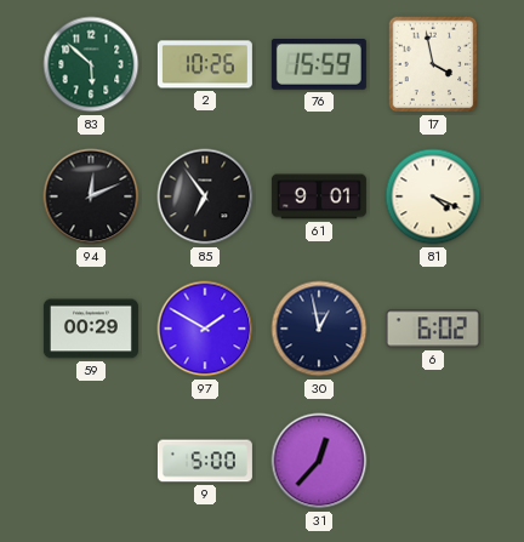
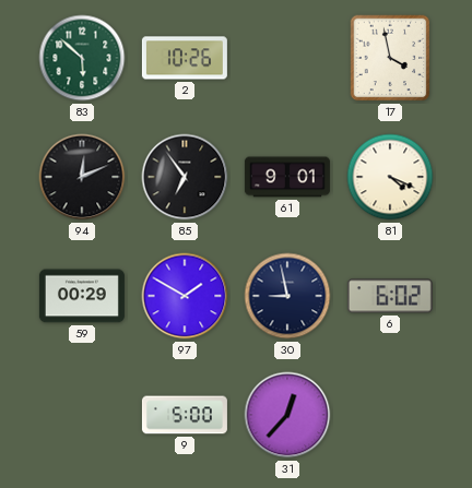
76: 15:59 -> none (319, 65)
30: 12:58 -> 8:58 (287, 296)
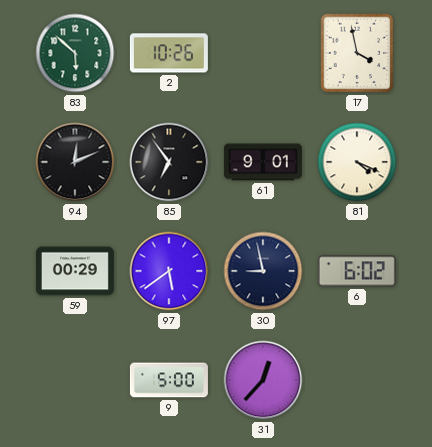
97: 1:50 -> 5:39 (169, 271)
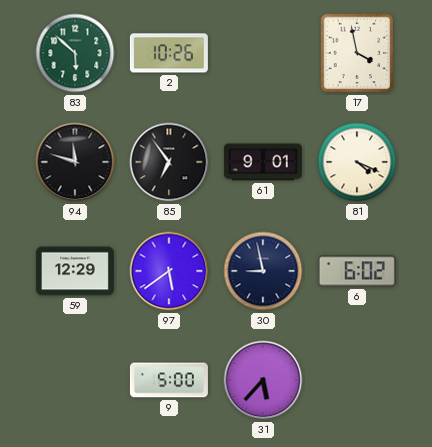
94: 12:11 -> 11:48 (75, 162)
59: 00:29 -> 12:29 (75, 271)
31: 12:37 -> 5:37 (263, 380)
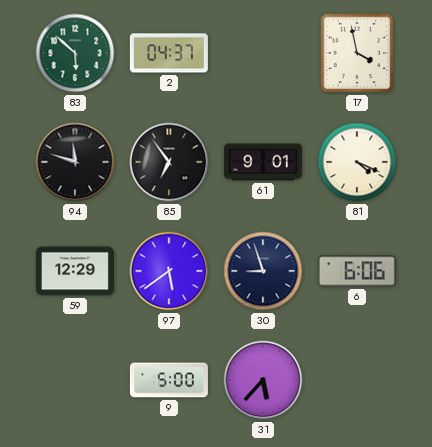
2: 10:26 -> 04:37 (169, 53)
30: 8:58 -> 8:57 (263, 271)
6: 6:02 -> 6:06 (357, 271)
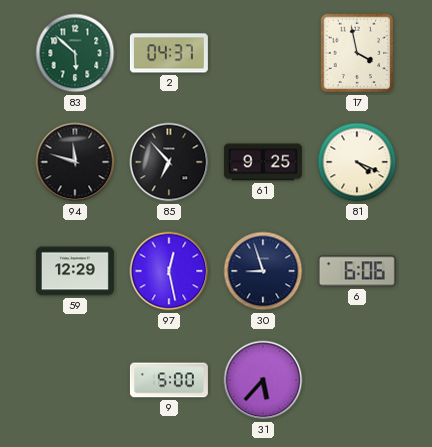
85: 6:54 -> 6:53 (169, 162)
61: 9:01 -> 9:25 (263, 162)
97: 5:39 -> 12:28 (169, 271)
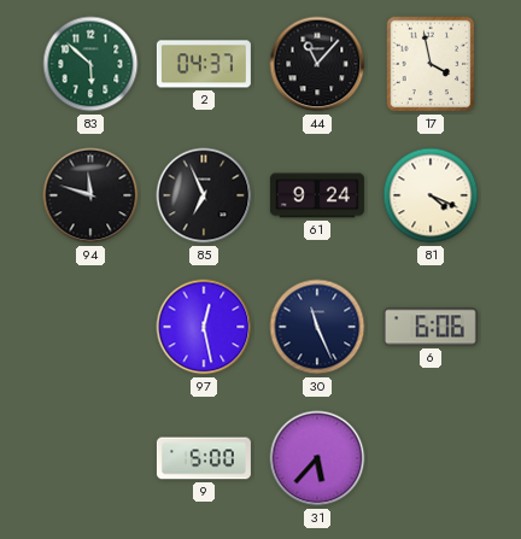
44: none -> 11:07 (317, 64)
85: 6:53 -> 6:56 (204, 195)
61: 9:25 -> 9:24 (317, 195)
59: 12:29 -> none (75, 271)
30: 8:57 -> 11:26 (317, 327)
